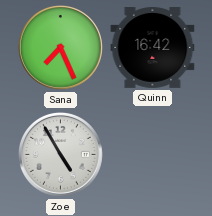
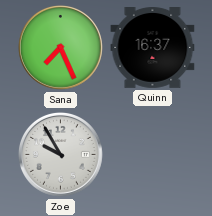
Quinn: 16:42 -> 16:37 (153, 48)
Zoe: 4:55 -> 9:55 (60, 154)
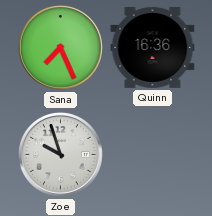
Quinn: 16:37 -> 16:36 (153, 48)
Zoe: 9:55 -> 9:57 (60, 154)
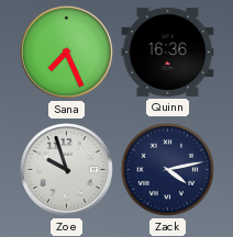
Zack: none -> 4:13 (167, 169)
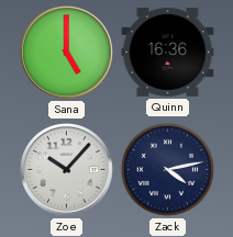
Sana: 7:26 -> 5:00 (66, 52)
Zoe: 9:57 -> 10:07 (66, 169)
